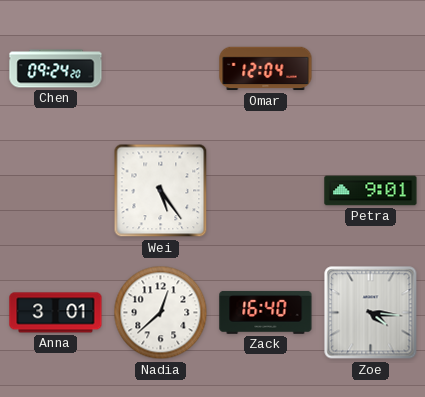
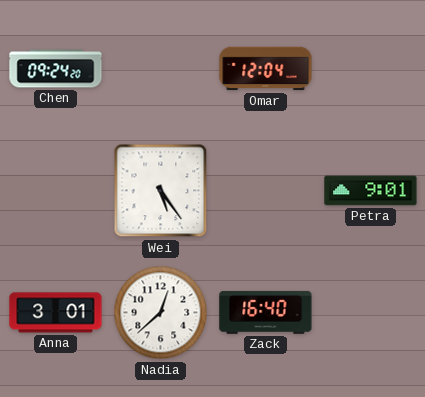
Zoe: 4:16 -> none (371, 313)
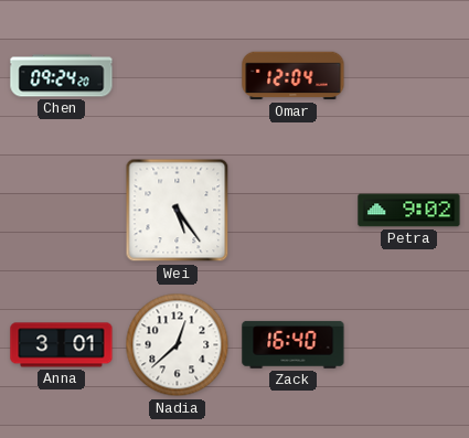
Petra: 9:01 -> 9:02 (409, 211)
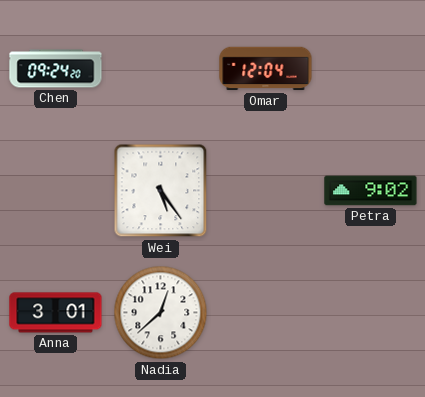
Zack: 16:40 -> none (294, 344)
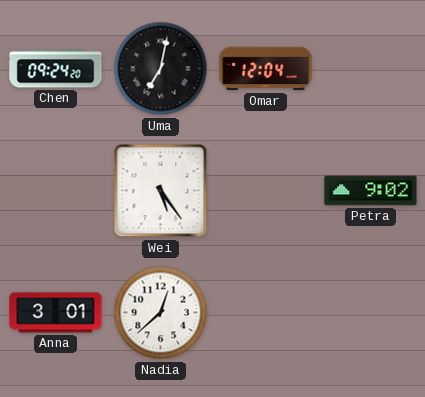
Uma: none -> 7:02 (161, 69)
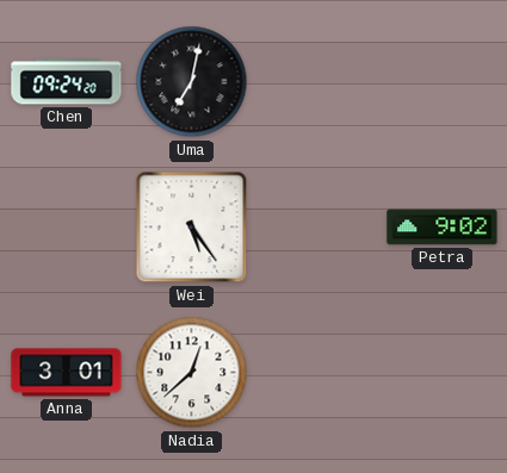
Omar: 12:04 -> none (266, 69)
